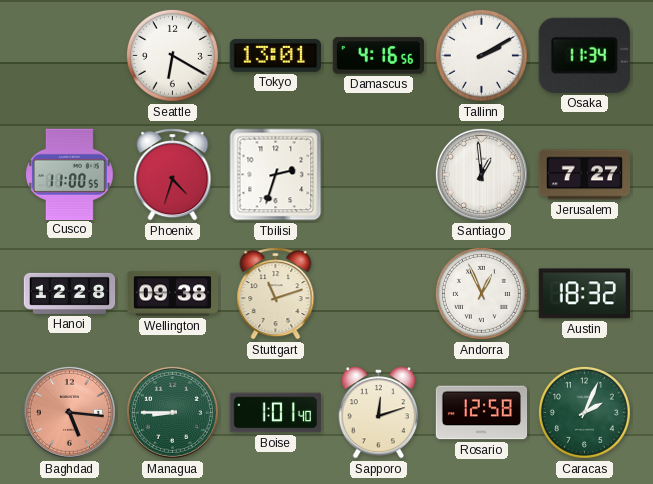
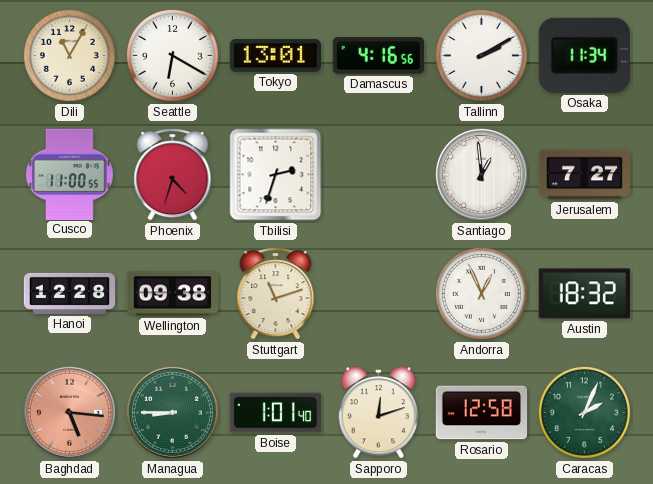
Dili: none -> 11:05 (69, 55)
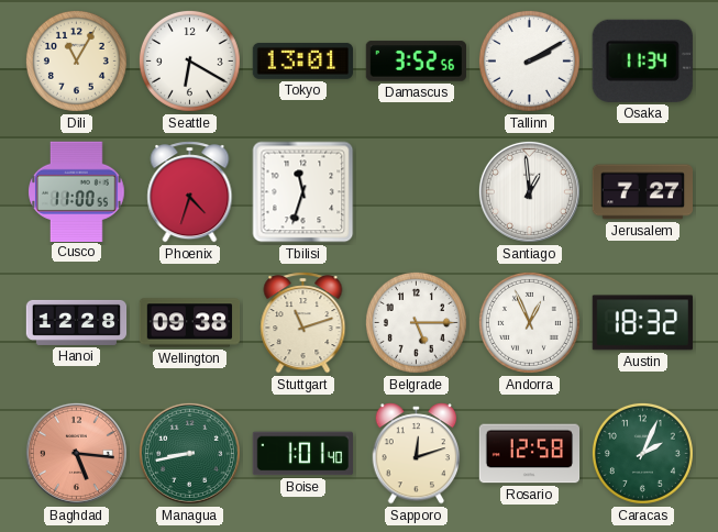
Damascus: 4:16 -> 3:52 (416, 62)
Tbilisi: 2:33 -> 11:33 (303, 192)
Belgrade: none -> 5:15 (416, 322)
Managua: 8:45 -> 8:43 (189, 453)
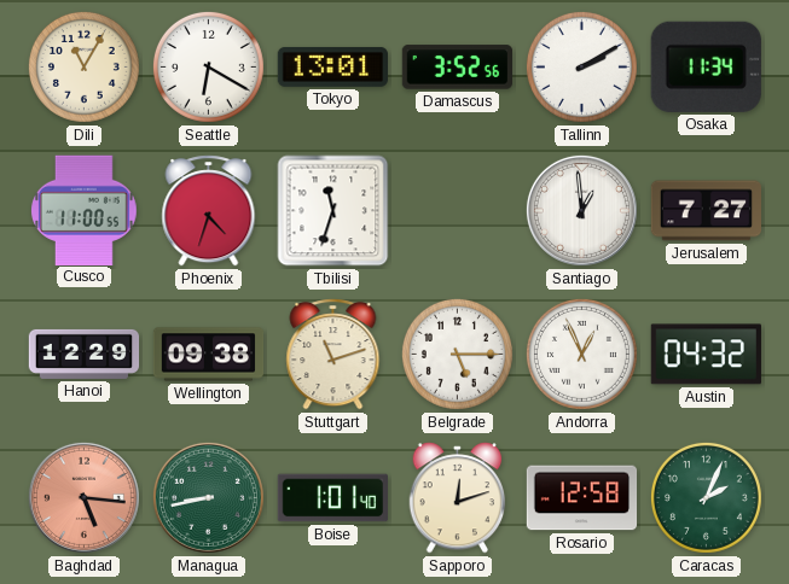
Hanoi: 12:28 -> 12:29 (85, 354)
Austin: 18:32 -> 04:32 (706, 355)
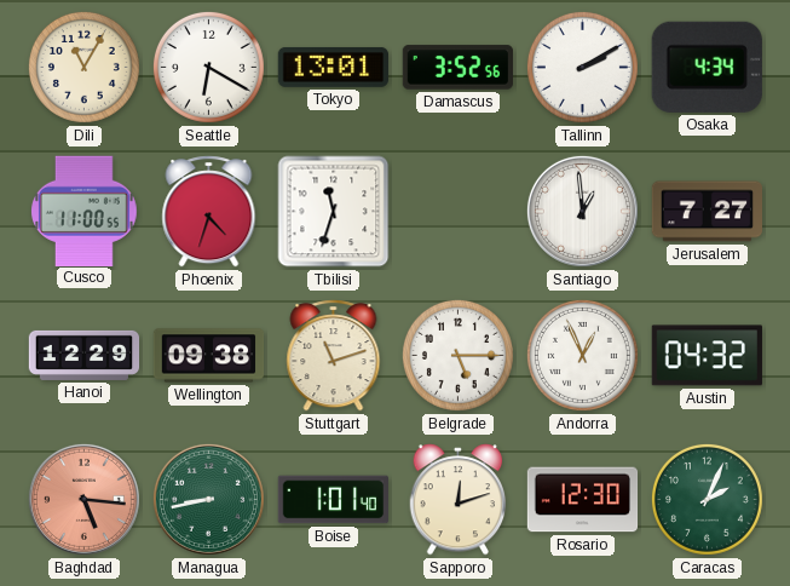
Osaka: 11:34 -> 4:34 (707, 67)
Rosario: 12:58 -> 12:30 (583, 500)
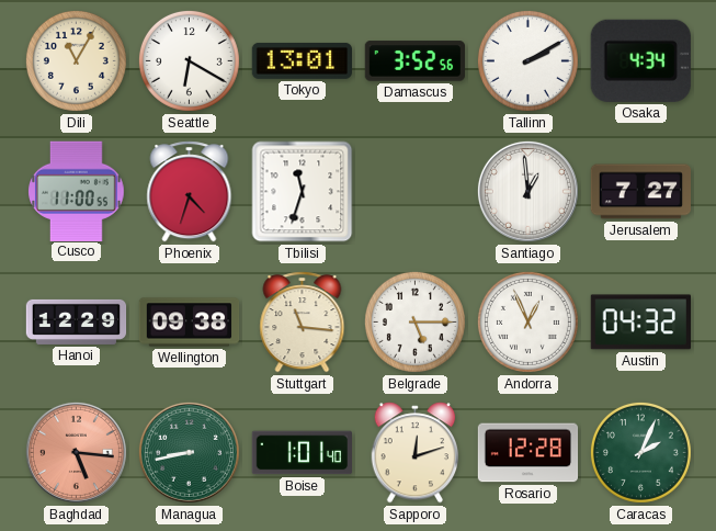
Stuttgart: 11:12 -> 11:16 (303, 323)
Rosario: 12:30 -> 12:28 (529, 453)
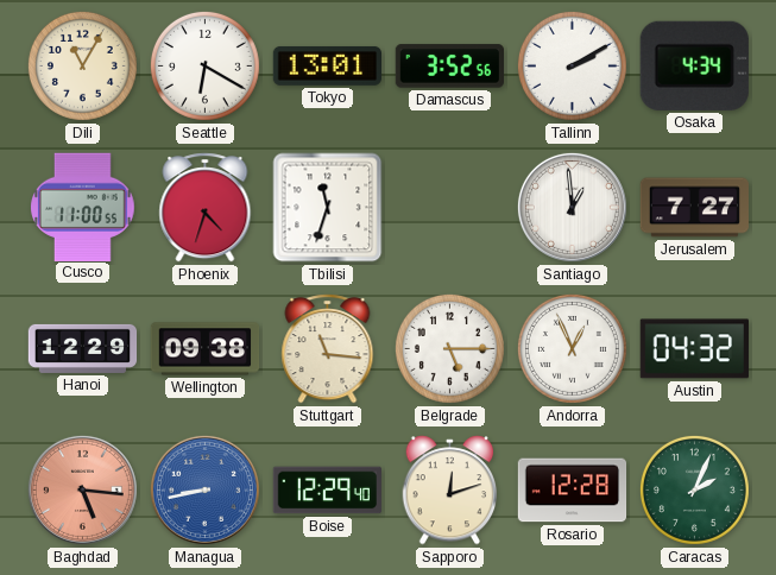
Managua dial: green -> blue (204, 489)
Boise: 1:01 -> 12:29 (327, 491)
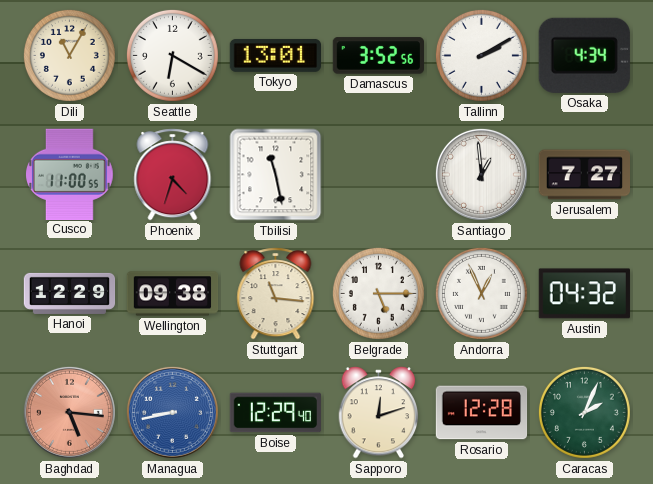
Tbilisi: 11:33 -> 11:28 (276, 175)
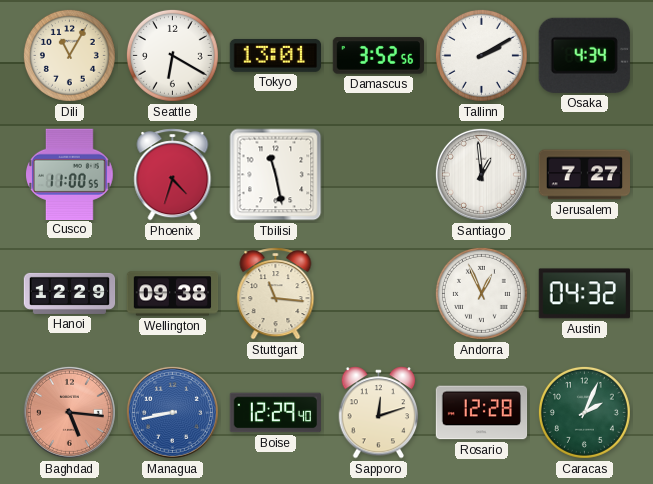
Belgrade: 5:15 -> none (378, 293)
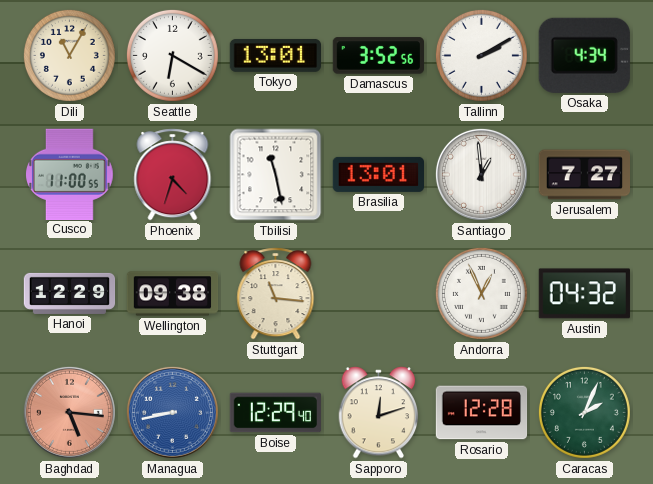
Brasilia: none -> 13:01 (378, 174)
